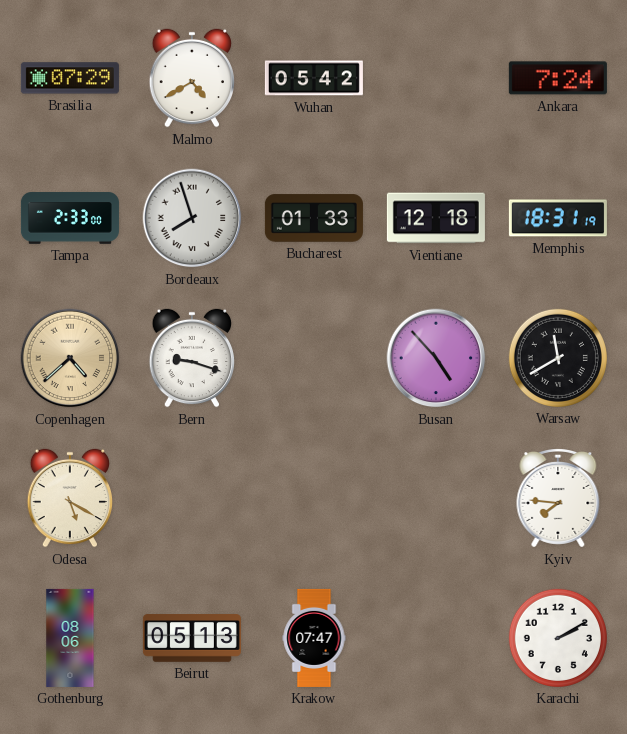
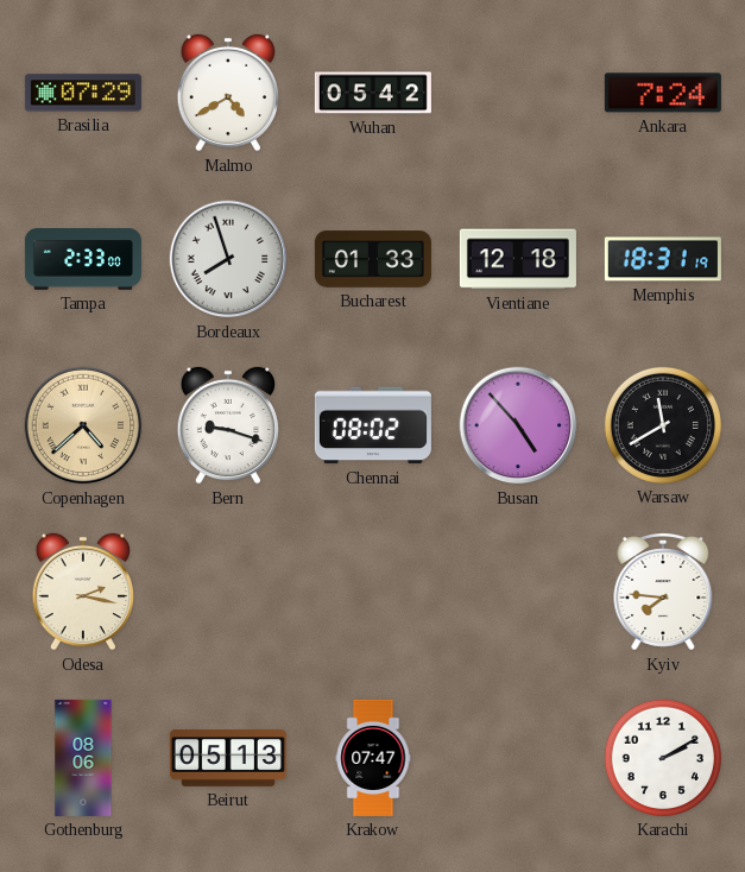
Chennai: none -> 08:02 (373, 425)
Odesa: 5:20 -> 2:17 (82, 592)
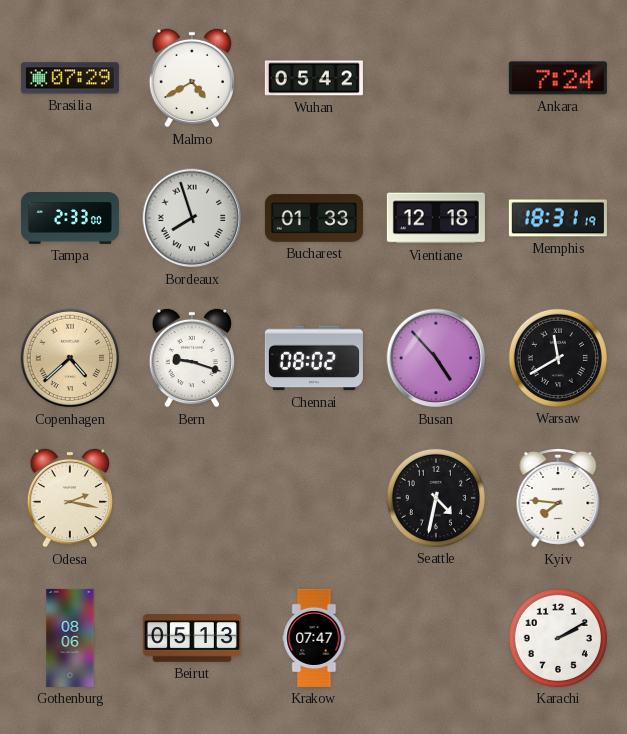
Seattle: none -> 4:32 (436, 498)
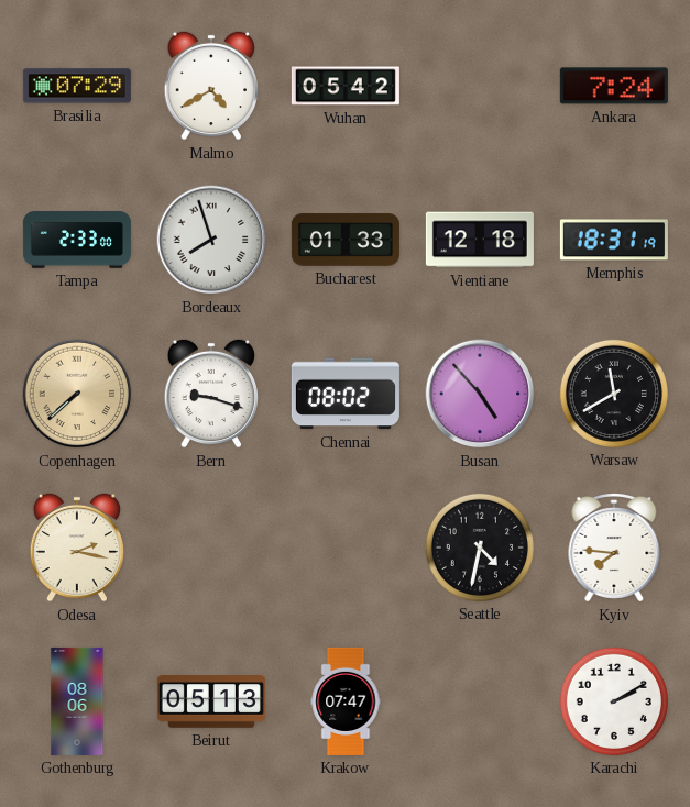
Copenhagen: 4:38 -> 7:38 (77, 394)
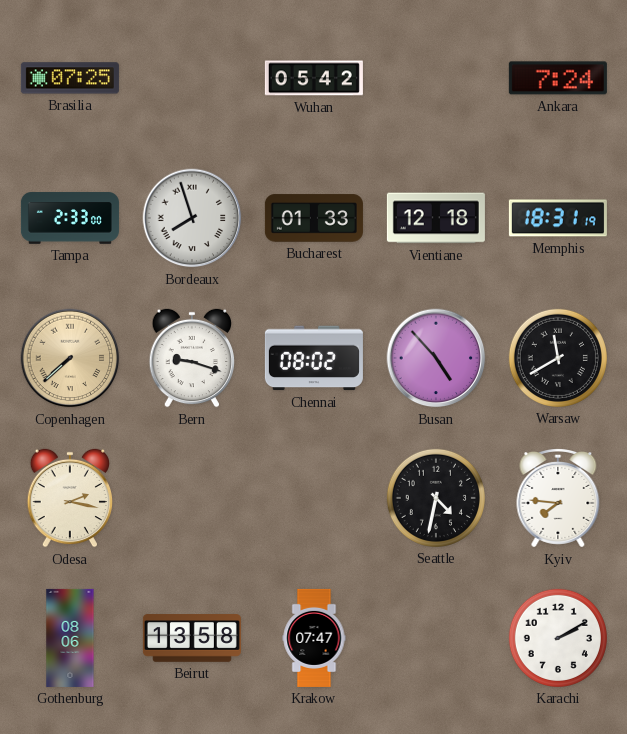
Brasilia: 07:29 -> 07:25 (70, 78)
Malmo: 4:40 -> none (210, 86)
Beirut: 05:13 -> 13:58 (192, 638)
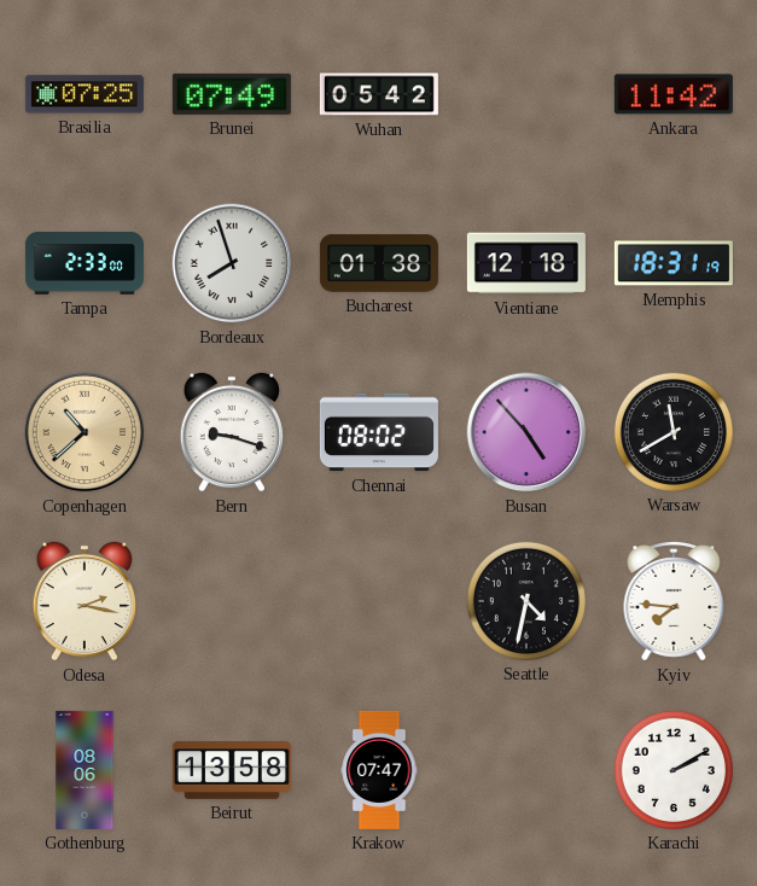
Brunei: none -> 07:49 (232, 94)
Ankara: 7:24 -> 11:42 (674, 94)
Bucharest: 01:33 -> 01:38 (379, 263)
Copenhagen: 7:38 -> 10:38 (85, 432)
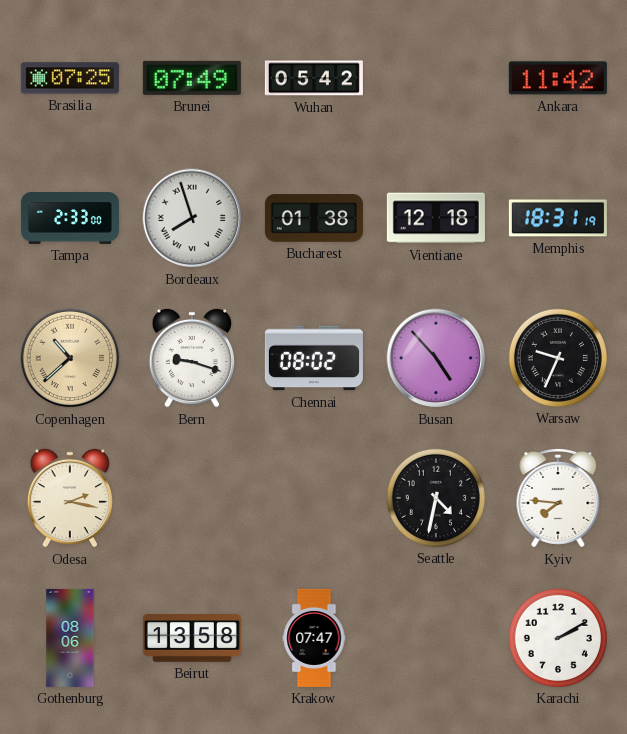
Warsaw: 11:40 -> 9:34 (558, 358)
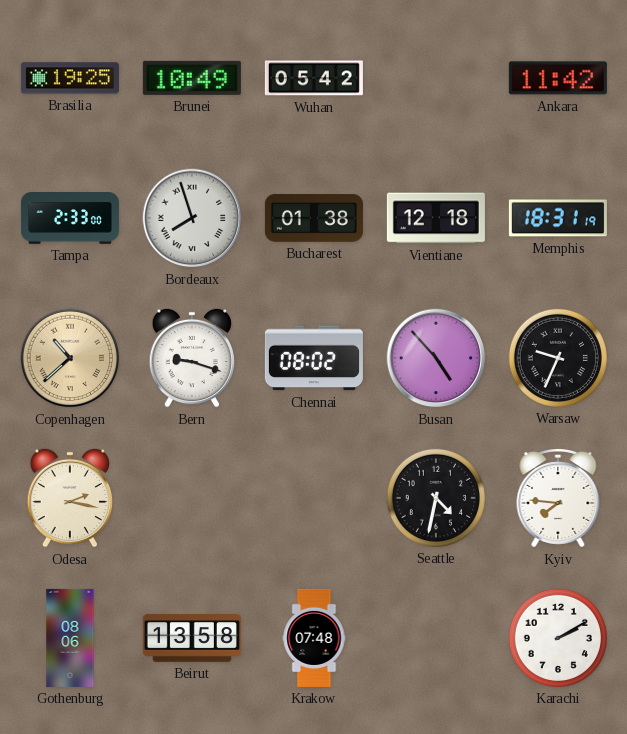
Brasilia: 07:25 -> 19:25 (70, 78)
Brunei: 07:49 -> 10:49 (192, 78)
Krakow: 07:47 -> 07:48 (314, 638)
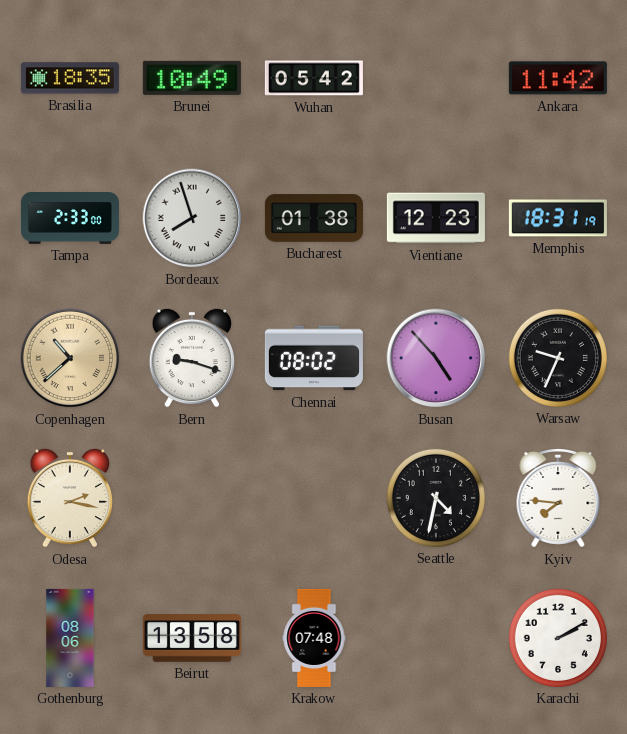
Brasilia: 19:25 -> 18:35 (70, 78)
Vientiane: 12:18 -> 12:23 (436, 218)
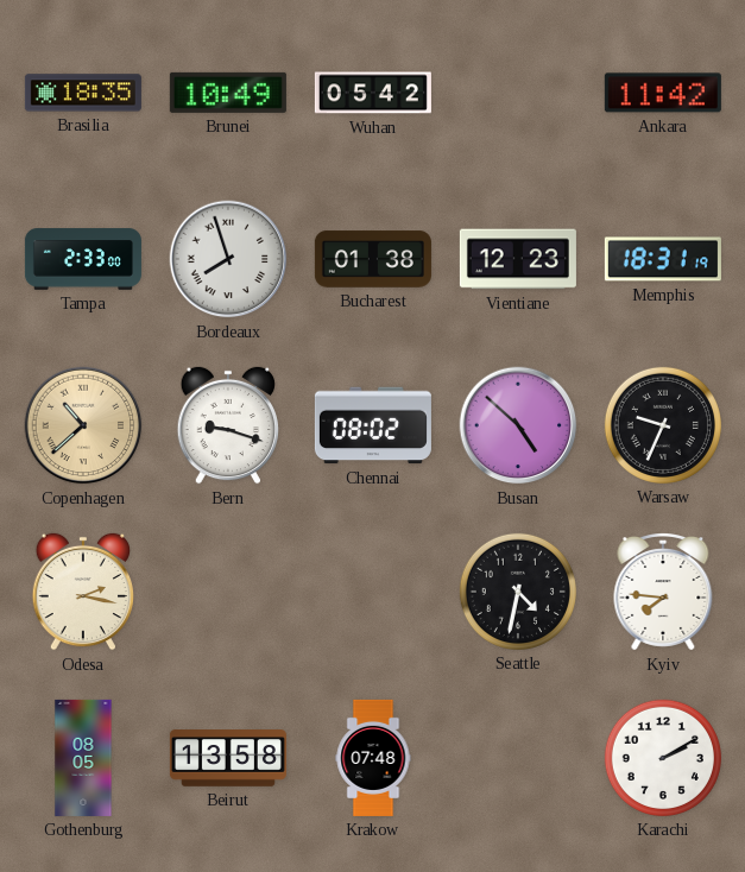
Busan: 4:53 -> 4:52 (518, 425)
Gothenburg: 08:06 -> 08:05 (83, 758)
